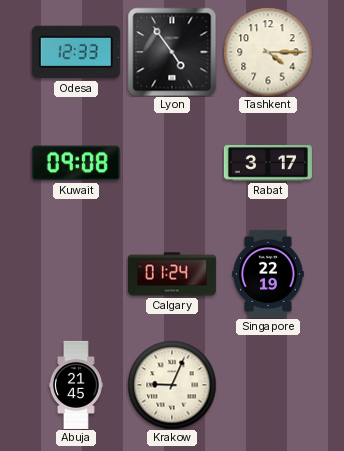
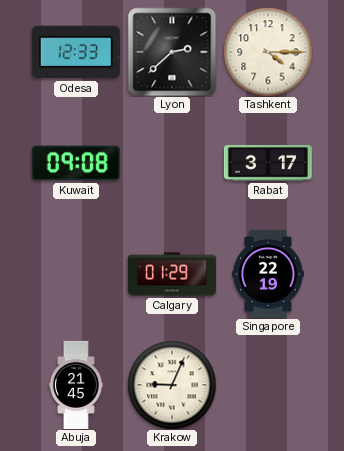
Lyon: 4:54 -> 2:38 (172, 52)
Calgary: 01:24 -> 01:29 (172, 274)
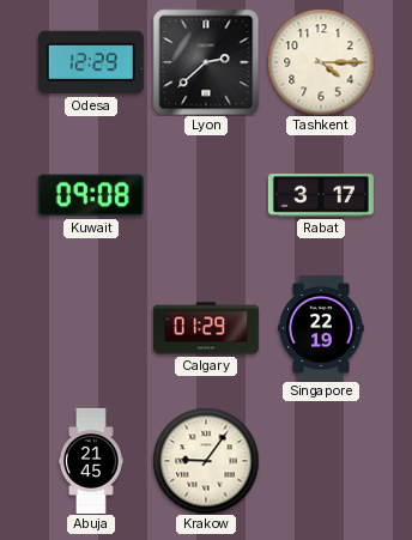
Odesa: 12:33 -> 12:29 (91, 62)
Krakow: 9:04 -> 9:06 (206, 461)
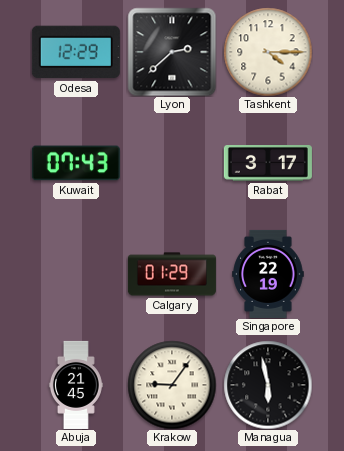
Kuwait: 09:08 -> 07:43 (76, 163)
Managua: none -> 5:58 (268, 385)
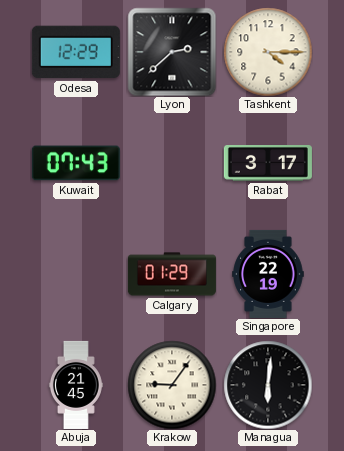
Managua: 5:58 -> 6:01 (268, 385)
